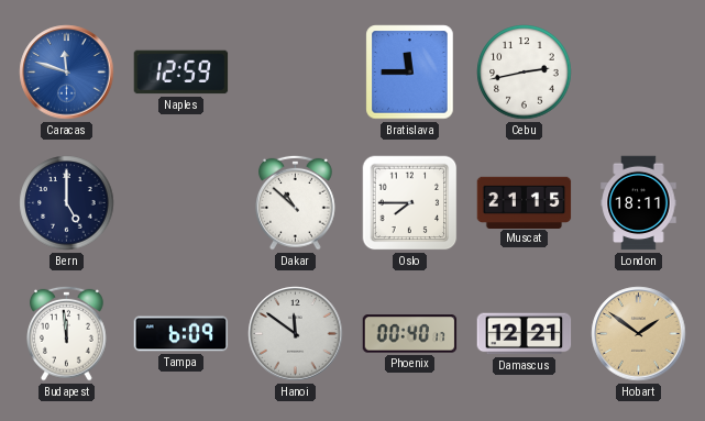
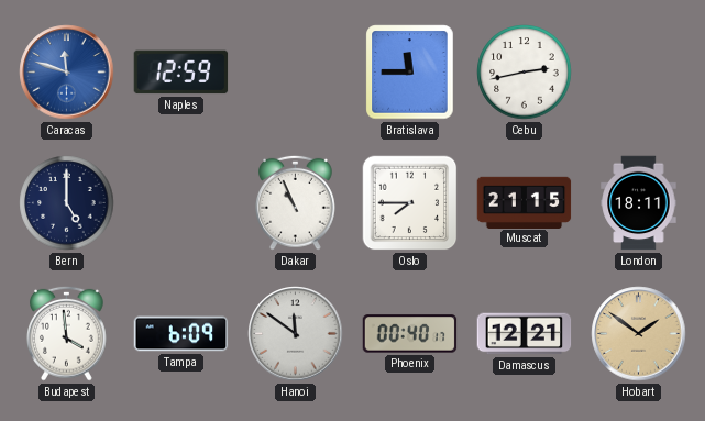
Dakar: 10:52 -> 10:56 (296, 202)
Budapest: 11:59 -> 3:59 (67, 333)
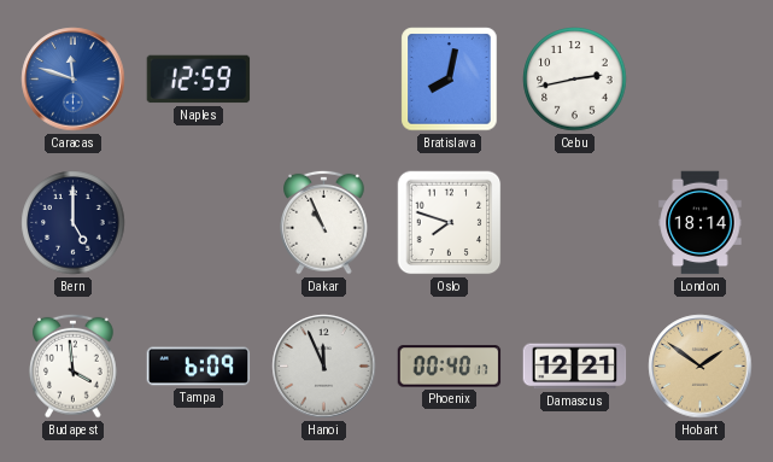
Bratislava: 11:45 -> 8:02 (450, 80)
Oslo: 7:45 -> 7:48 (450, 223)
Muscat: 21:15 -> none (525, 202)
London: 18:11 -> 18:14 (701, 223)
Hanoi: 11:51 -> 11:56 (324, 367)
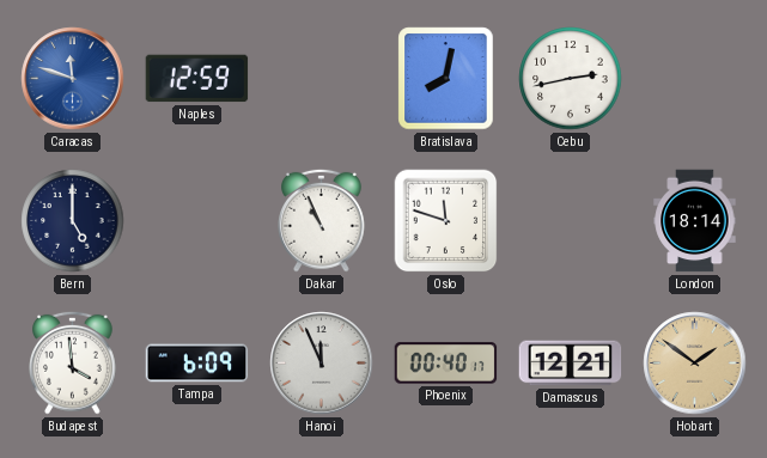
Oslo: 7:48 -> 11:48 (446, 221)
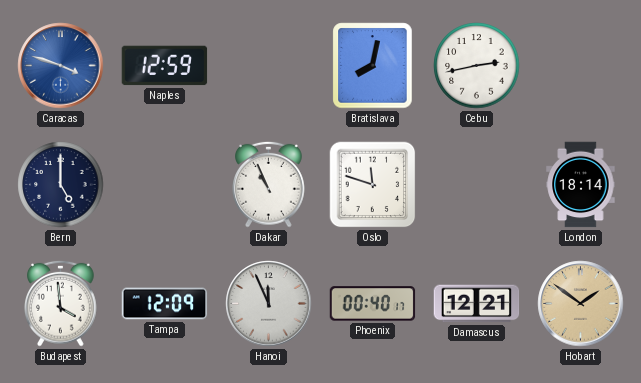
Caracas: 11:48 -> 3:48 (61, 66)
Tampa: 6:09 -> 12:09 (165, 304)
